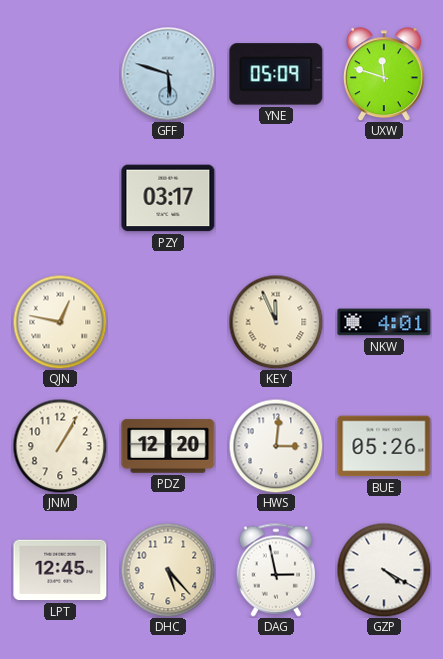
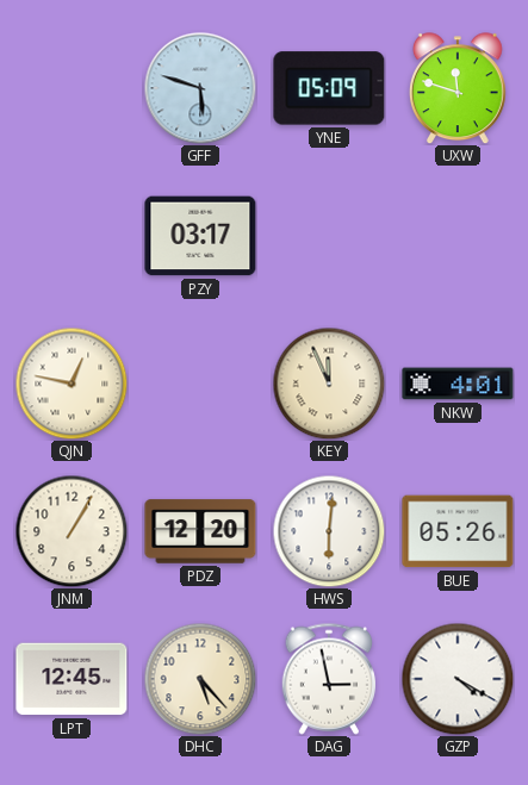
HWS: 3:01 -> 6:01 (329, 531)
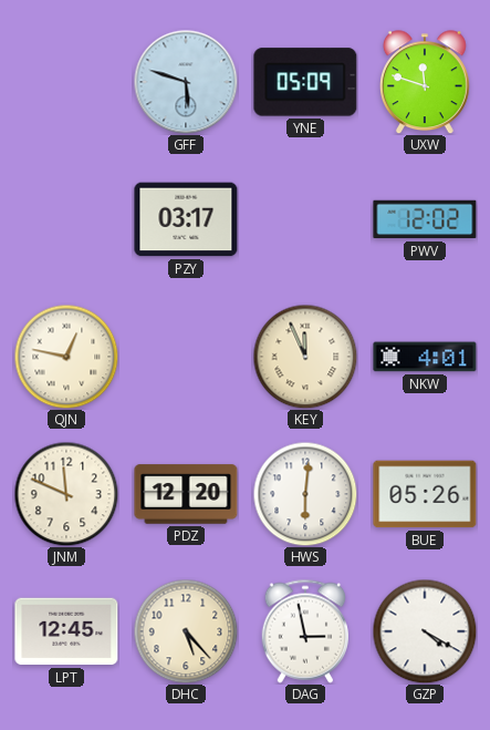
PWV: none -> 12:02 (425, 219)
JNM: 1:05 -> 11:49 (66, 494)
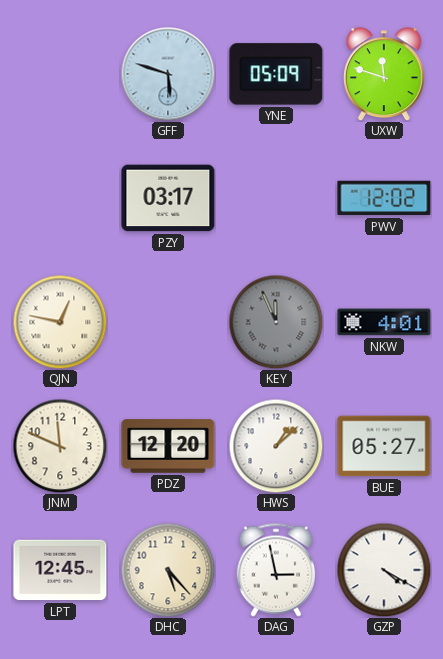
KEY dial: cream -> grey (276, 322)
HWS: 6:01 -> 1:08 (276, 446)
BUE: 05:26 -> 05:27 (384, 446)
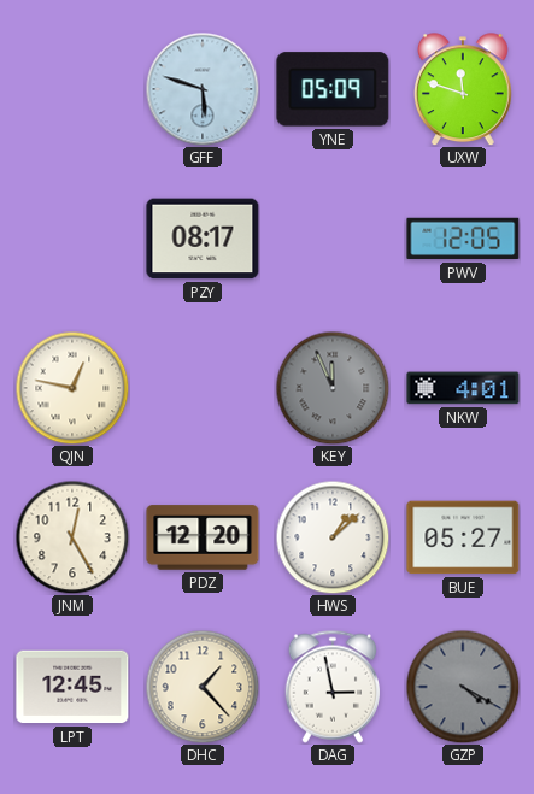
PZY: 03:17 -> 08:17 (203, 239)
PWV: 12:02 -> 12:05 (463, 239)
JNM: 11:49 -> 12:25 (72, 537)
DHC: 5:23 -> 1:23 (203, 687)
GZP dial: white -> grey (463, 687)
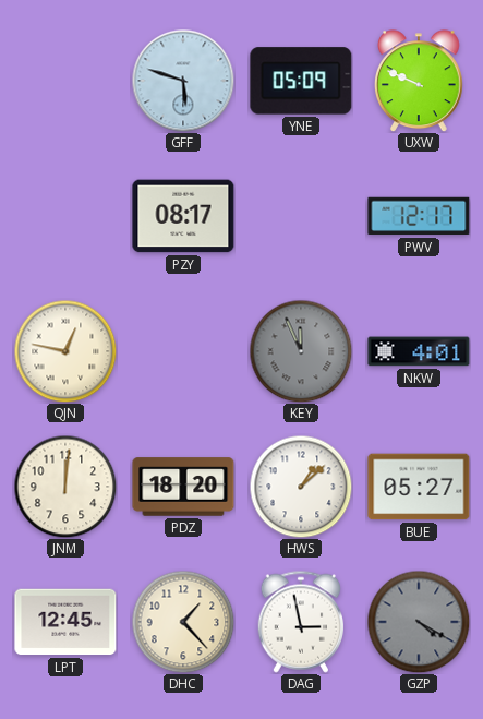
UXW: 11:48 -> 9:49 (420, 81)
PWV: 12:05 -> 12:17 (419, 216)
JNM: 12:25 -> 12:01 (65, 487)
PDZ: 12:20 -> 18:20 (183, 487)
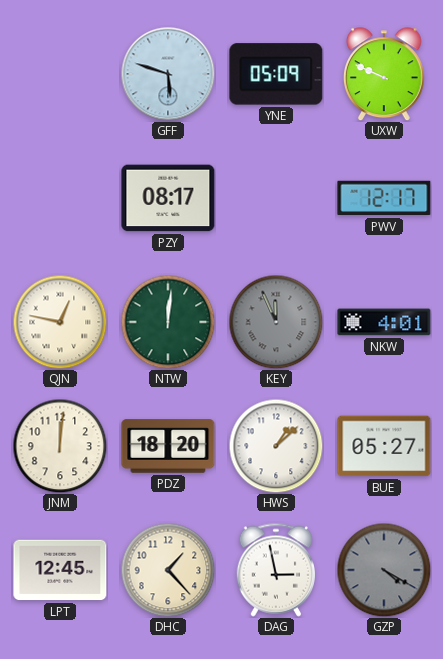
NTW: none -> 12:01 (168, 322)
